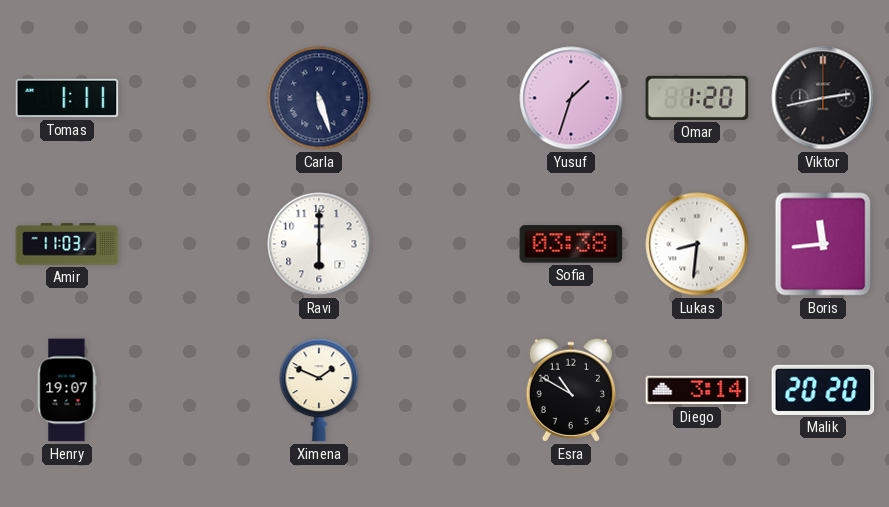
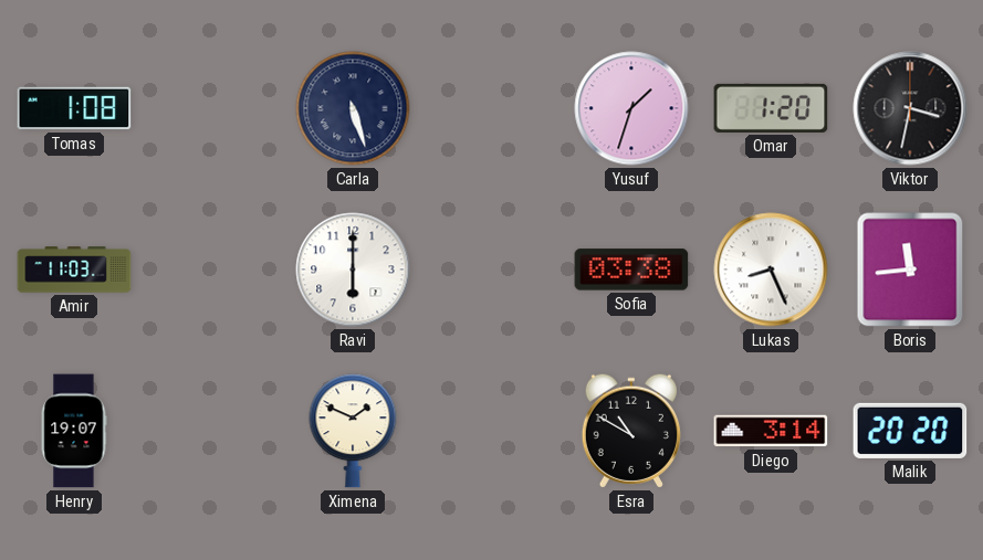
Tomas: 1:11 -> 1:08 (74, 108)
Viktor: 2:43 -> 3:32 (910, 108)
Lukas: 8:31 -> 8:26 (771, 270)
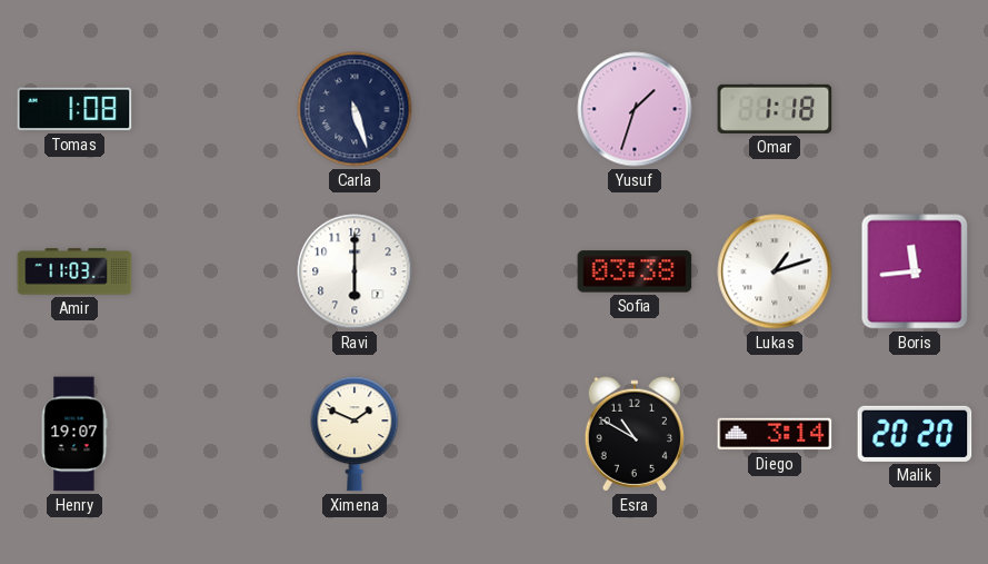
Omar: 1:20 -> 1:18 (775, 109)
Viktor: 3:32 -> none (910, 108)
Lukas: 8:26 -> 1:12 (775, 271)
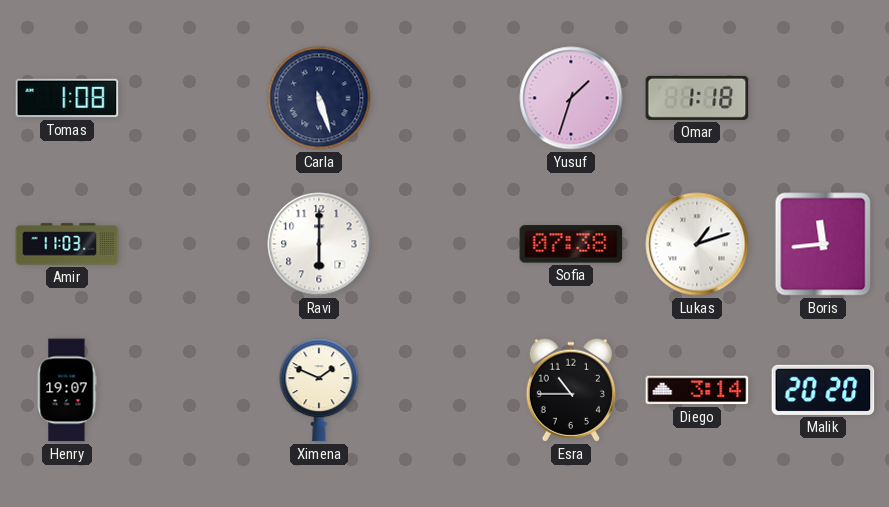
Sofia: 03:38 -> 07:38 (571, 244)
Esra: 10:50 -> 10:45 (571, 390)
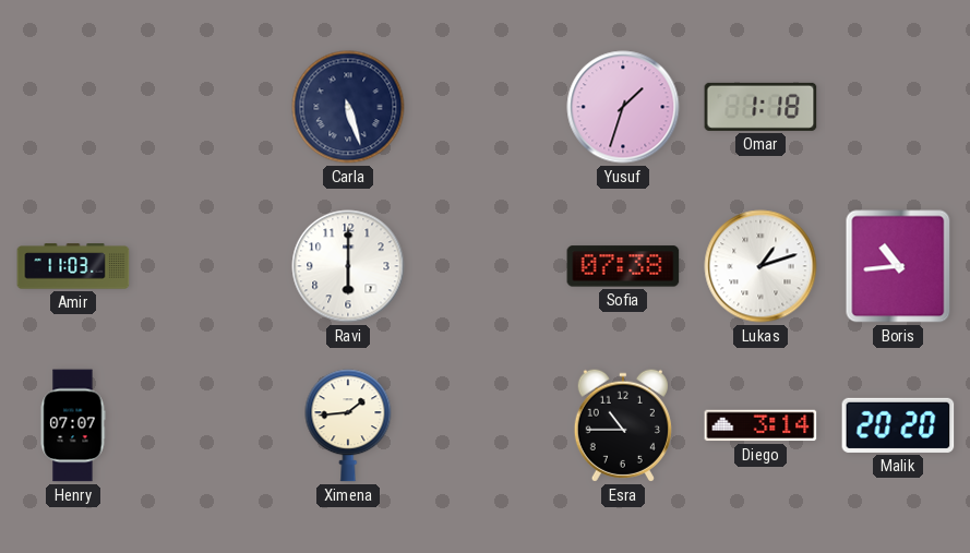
Tomas: 1:08 -> none (67, 98)
Boris: 11:44 -> 10:44 (898, 266)
Henry: 19:07 -> 07:07 (73, 425)
Ximena: 1:49 -> 1:44 (348, 425)
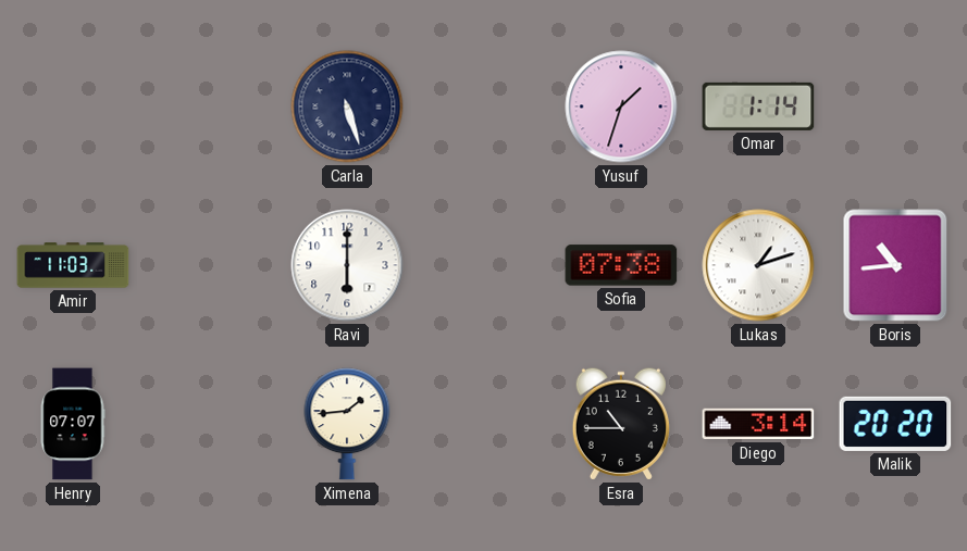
Omar: 1:18 -> 1:14 (758, 107)
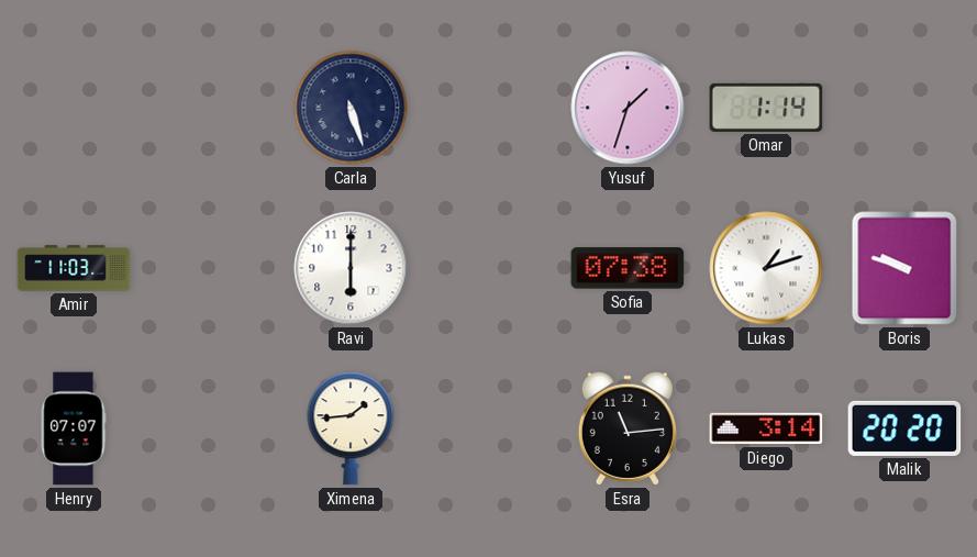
Boris: 10:44 -> 9:48 (904, 268)
Esra: 10:45 -> 11:14 (628, 428)
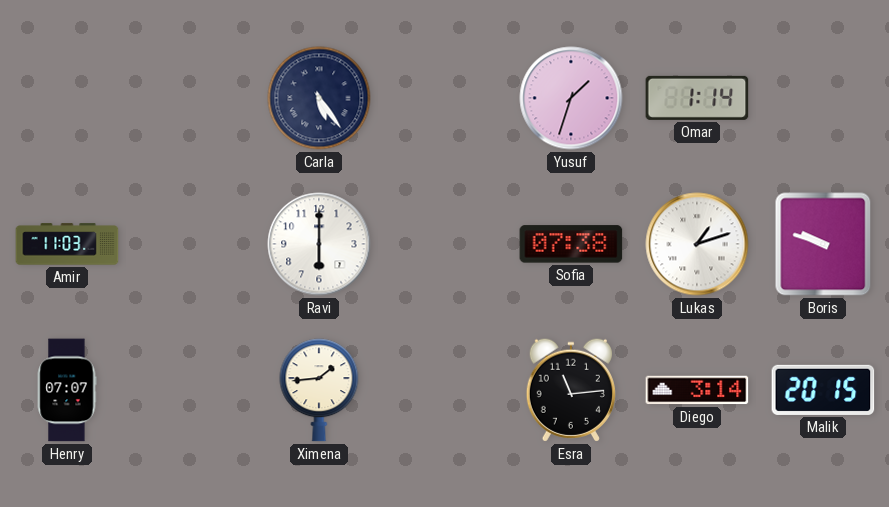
Carla: 5:27 -> 5:24 (319, 98)
Malik: 20:20 -> 20:15 (823, 390)
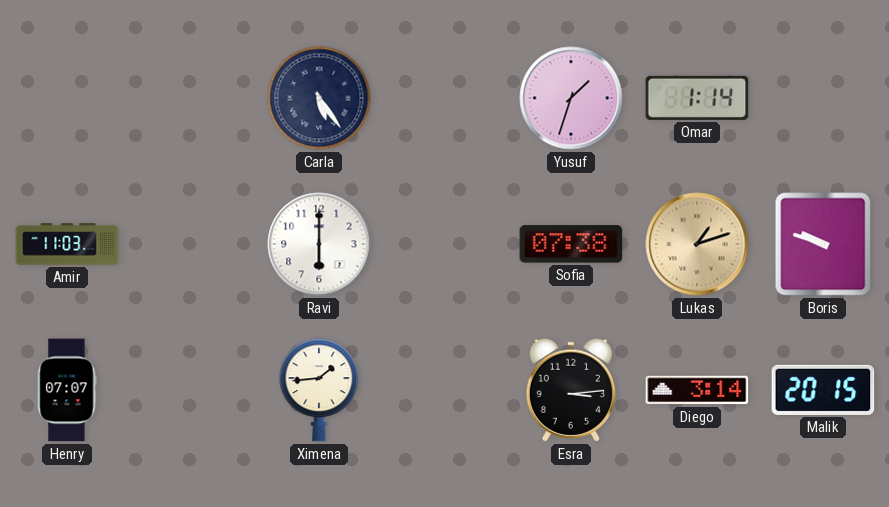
Lukas dial: white -> champagne (697, 244)
Esra: 11:14 -> 3:14 (571, 390)
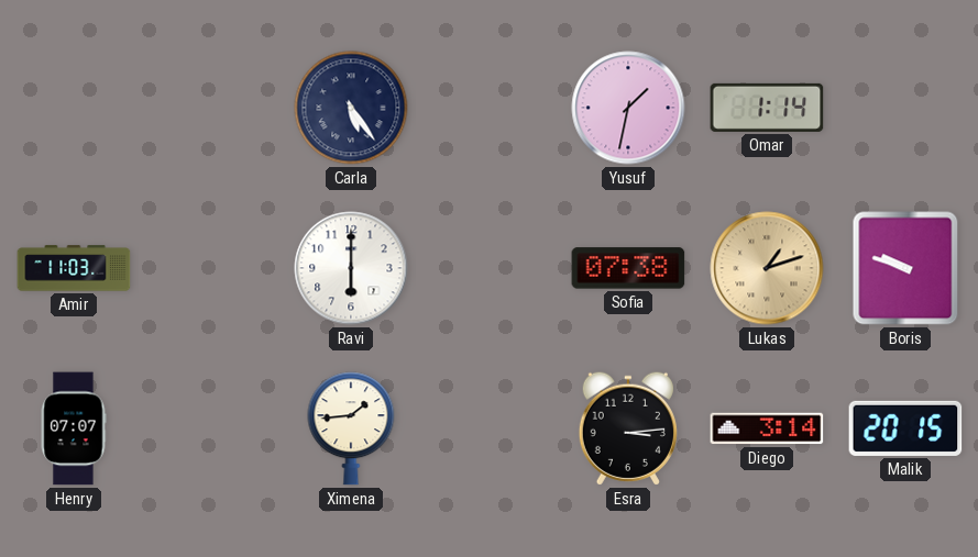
Yusuf: 1:33 -> 1:32 (628, 108)
